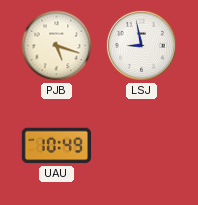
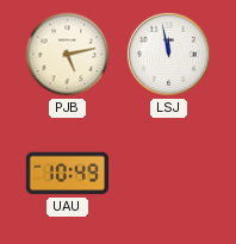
PJB: 5:18 -> 5:13 (68, 55)
LSJ: 8:58 -> 11:58 (168, 54)
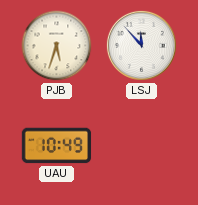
PJB: 5:13 -> 5:33 (57, 46)
LSJ: 11:58 -> 11:53 (141, 45)
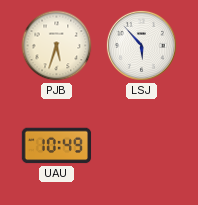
LSJ: 11:53 -> 5:53 (141, 45)
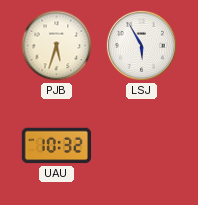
LSJ: 5:53 -> 5:55 (141, 45)
UAU: 10:49 -> 10:32 (57, 146)
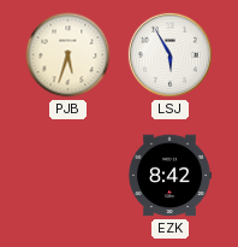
UAU: 10:32 -> none (57, 146)
EZK: none -> 8:42 (169, 176)
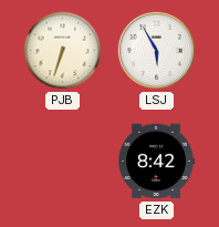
PJB: 5:33 -> 6:33 (63, 51)
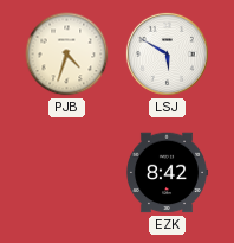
PJB: 6:33 -> 4:33 (67, 55)
LSJ: 5:55 -> 5:50 (167, 53)
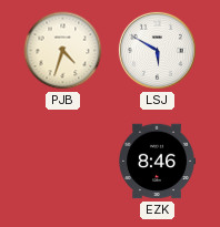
EZK: 8:42 -> 8:46 (157, 162)
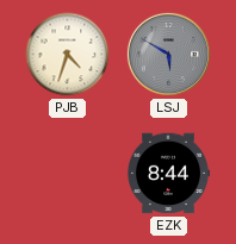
LSJ dial: white -> grey (168, 54)
EZK: 8:46 -> 8:44 (168, 174)
